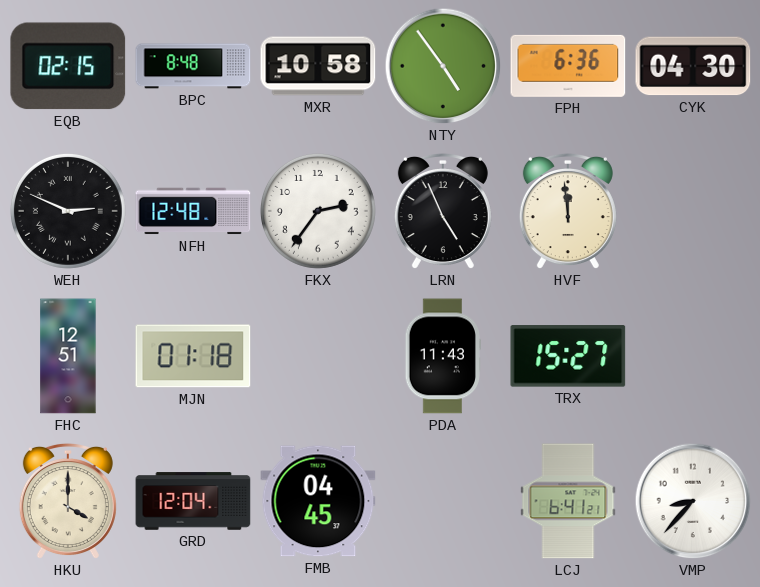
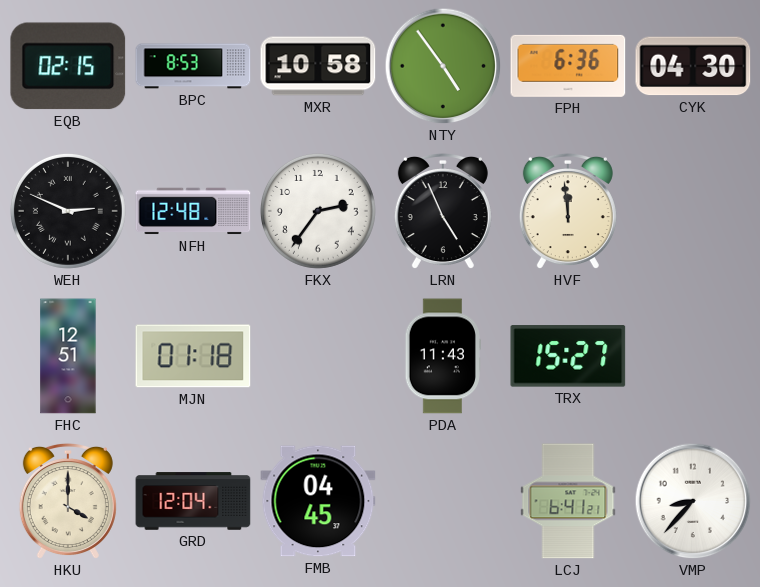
BPC: 8:48 -> 8:53 (193, 66)
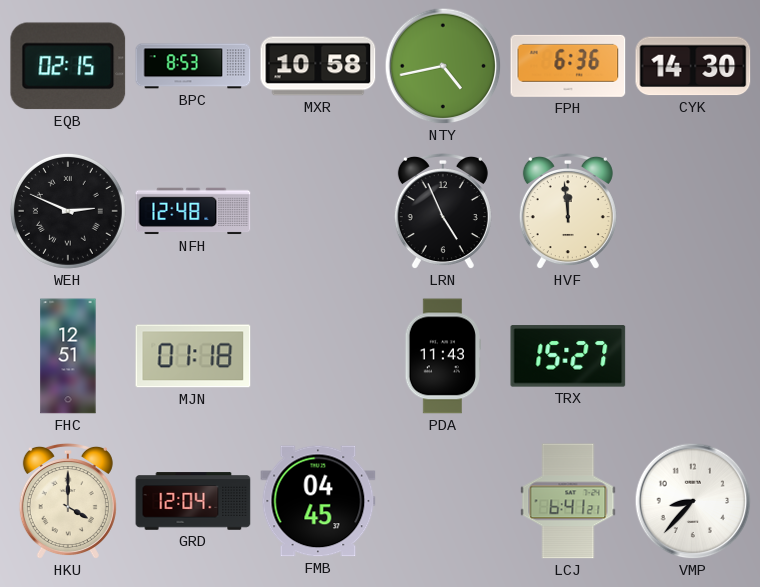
NTY: 4:54 -> 4:43 (443, 66)
CYK: 04:30 -> 14:30 (693, 66)
FKX: 2:36 -> none (318, 211)
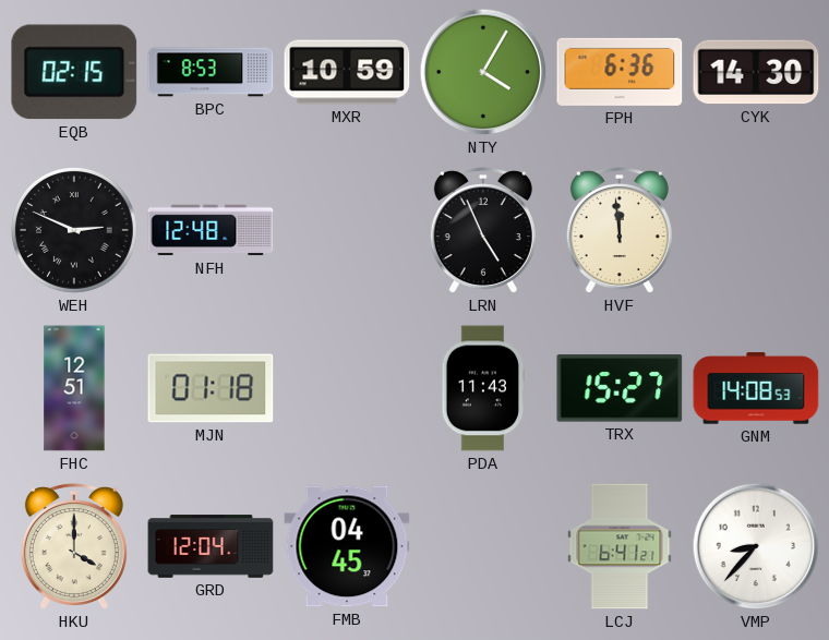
MXR: 10:58 -> 10:59 (347, 72)
NTY: 4:43 -> 4:05 (483, 72)
GNM: none -> 14:08 (756, 388)
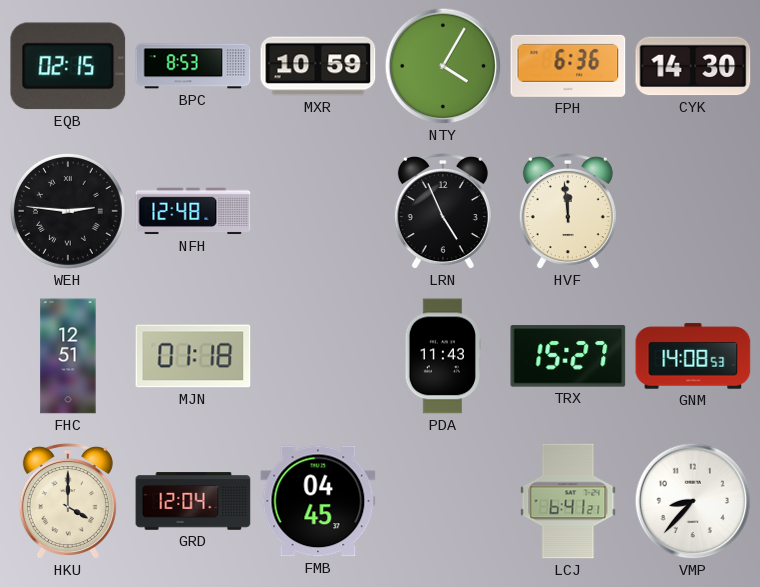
WEH: 2:49 -> 2:46 (68, 211)
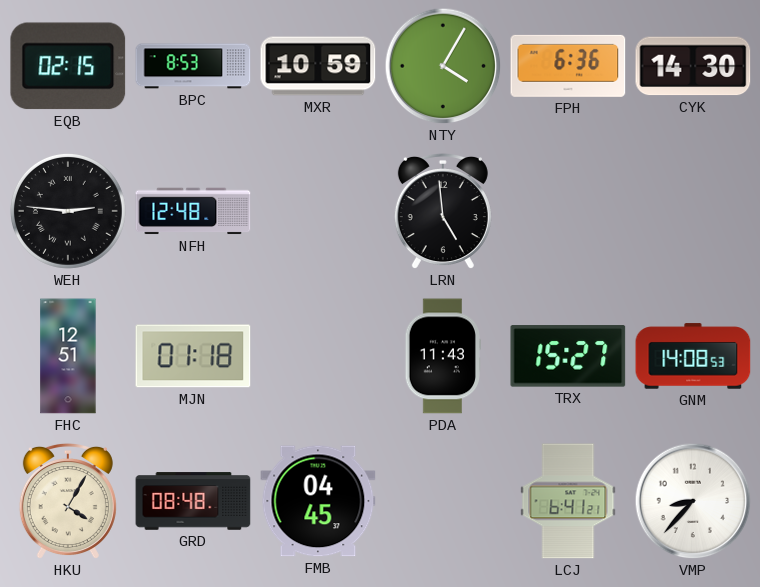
LRN: 4:56 -> 4:59 (443, 211)
HVF: 11:59 -> none (568, 211)
HKU: 4:00 -> 4:05 (68, 501)
GRD: 12:04 -> 08:48 (193, 501)
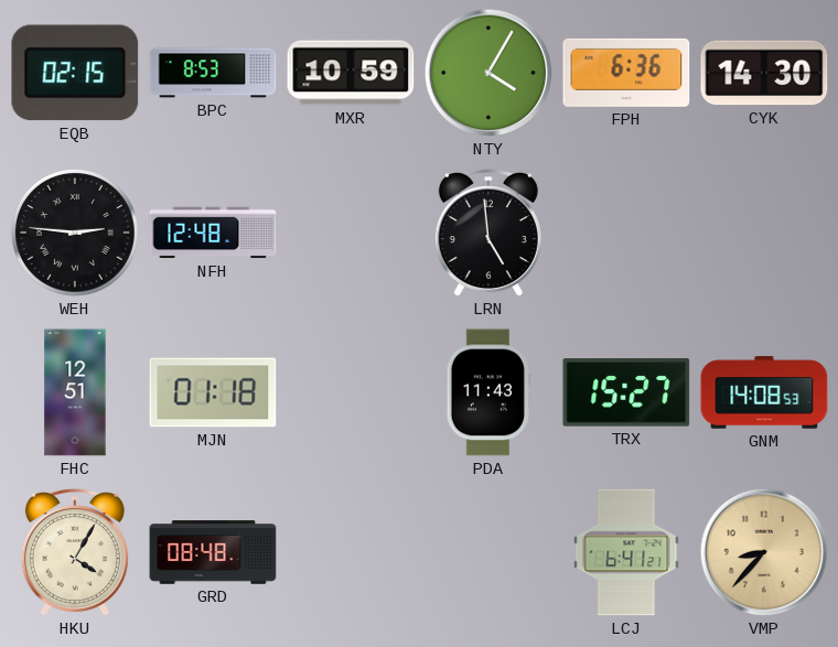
FMB: 04:45 -> none (318, 501)
VMP dial: white -> champagne (764, 552)
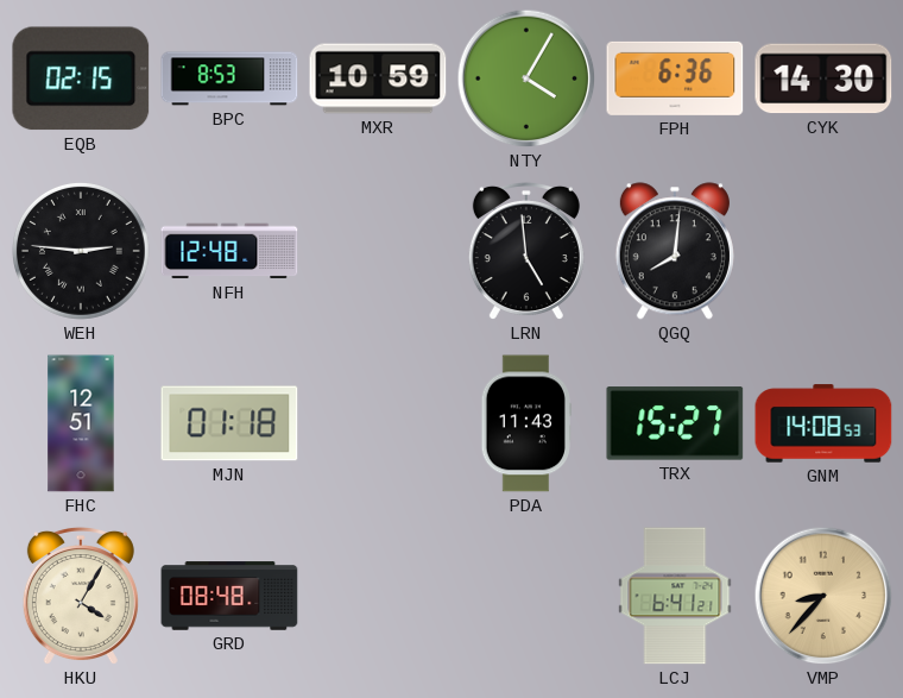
QGQ: none -> 8:01 (675, 251)
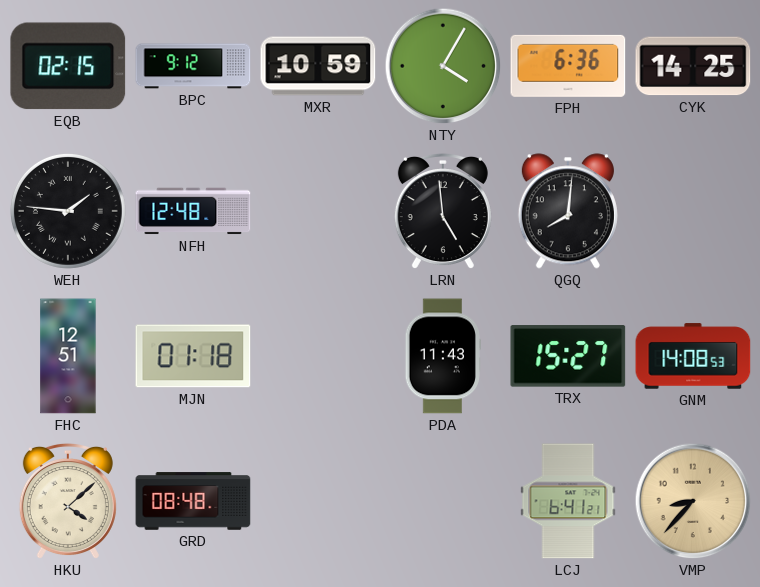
BPC: 8:53 -> 9:12 (193, 66)
CYK: 14:30 -> 14:25 (693, 66)
WEH: 2:46 -> 1:46 (68, 211)
HKU: 4:05 -> 4:08 (68, 501)
